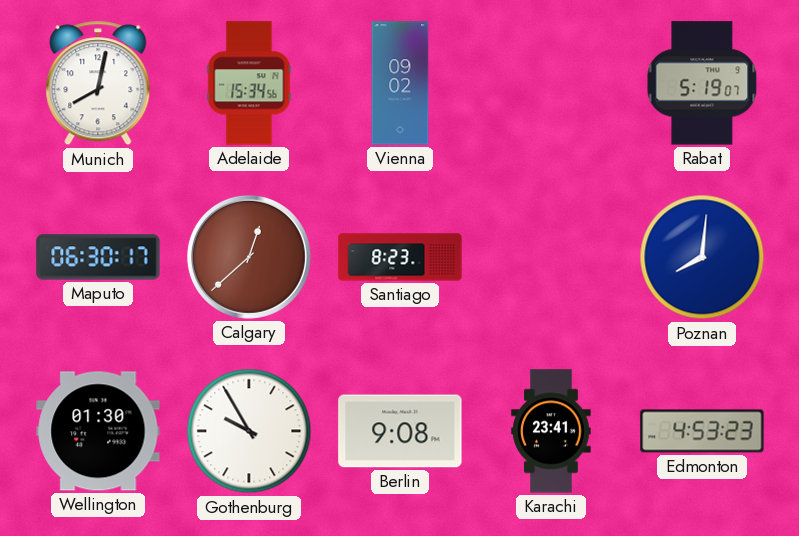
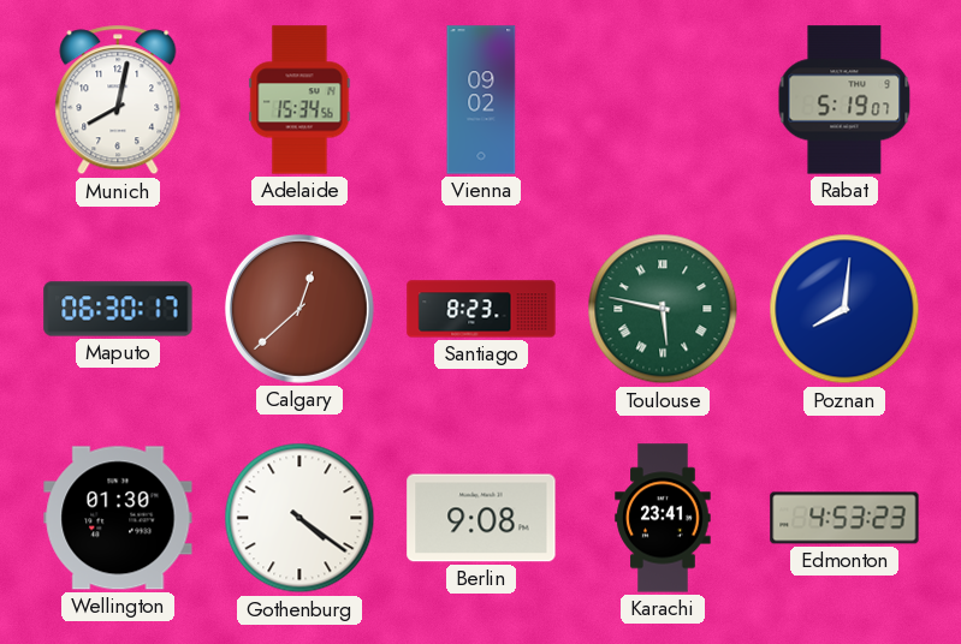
Toulouse: none -> 5:47 (663, 309)
Gothenburg: 9:55 -> 4:21 (299, 518)
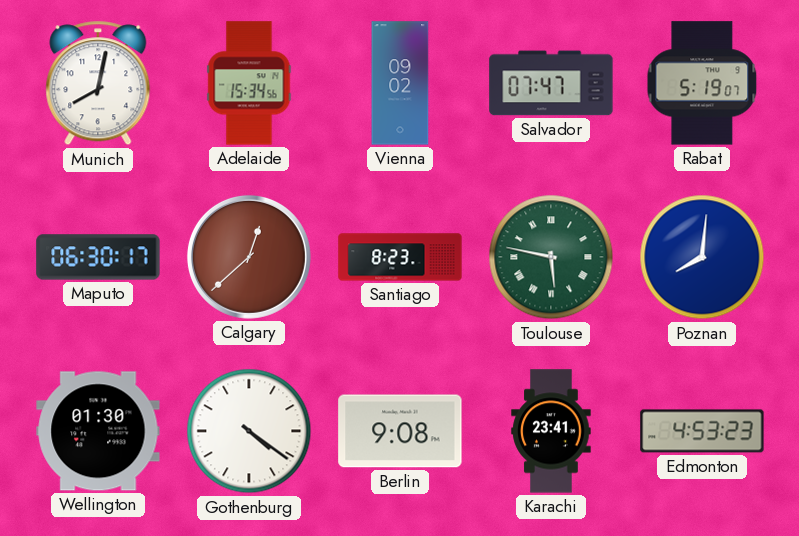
Salvador: none -> 07:47 (551, 83)
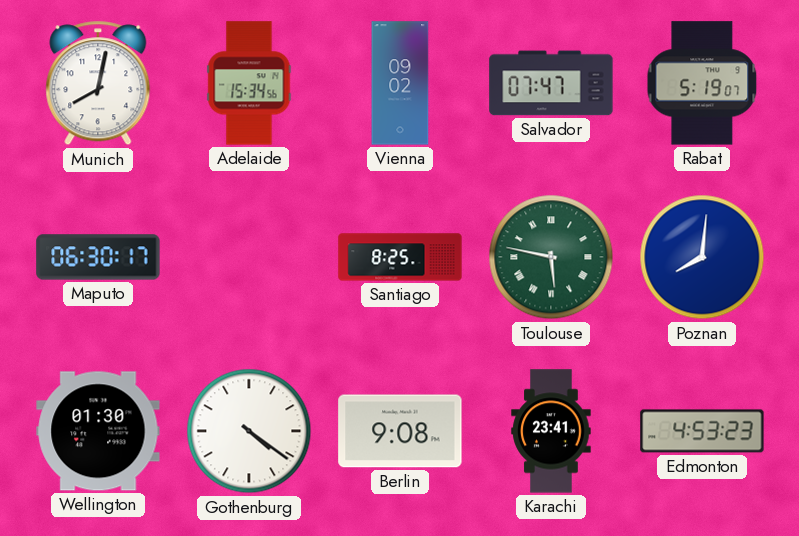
Calgary: 12:38 -> none (249, 257)
Santiago: 8:23 -> 8:25 (400, 257)
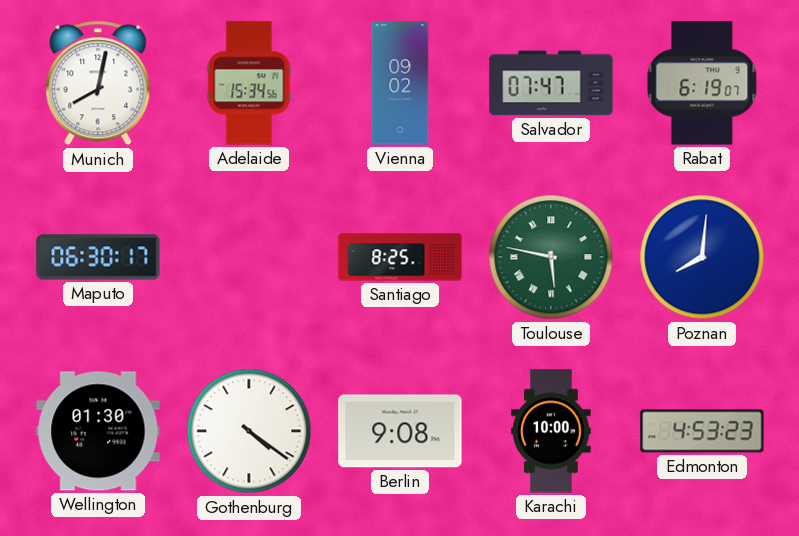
Rabat: 5:19 -> 6:19 (702, 83)
Karachi: 23:41 -> 10:00 (551, 431)
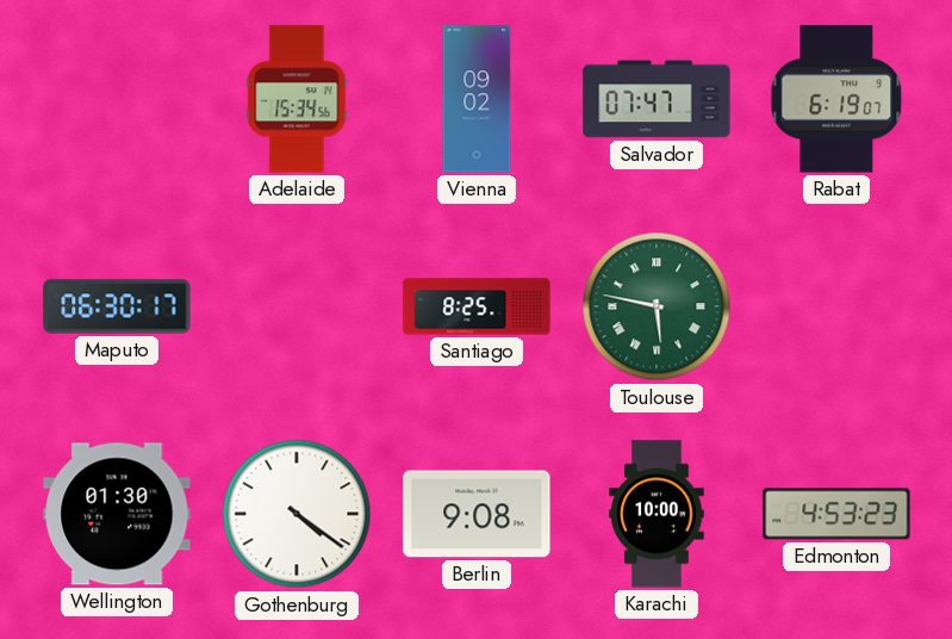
Munich: 8:02 -> none (98, 83)
Poznan: 8:01 -> none (702, 257)
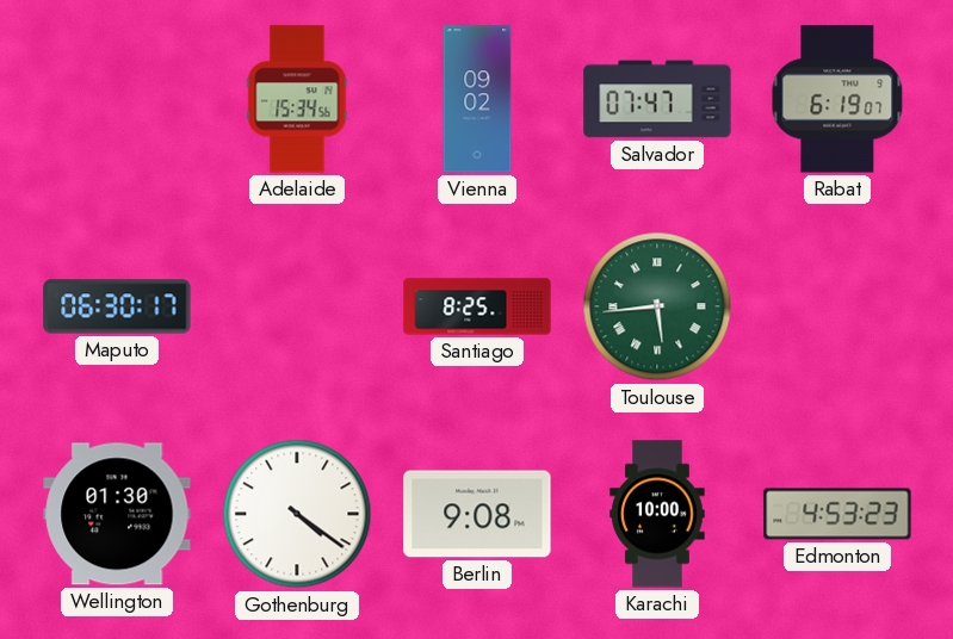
Toulouse: 5:47 -> 5:44 (657, 306)
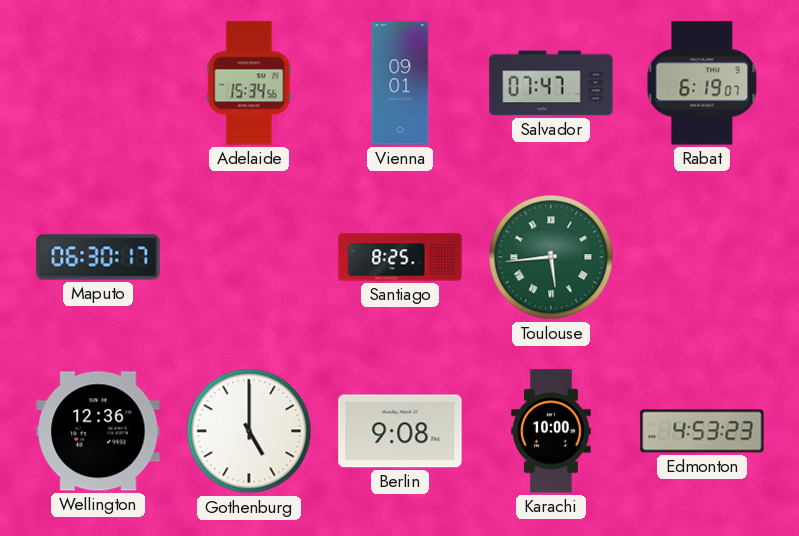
Vienna: 09:02 -> 09:01 (400, 83)
Wellington: 01:30 -> 12:36 (98, 431)
Gothenburg: 4:21 -> 5:00 (249, 431)
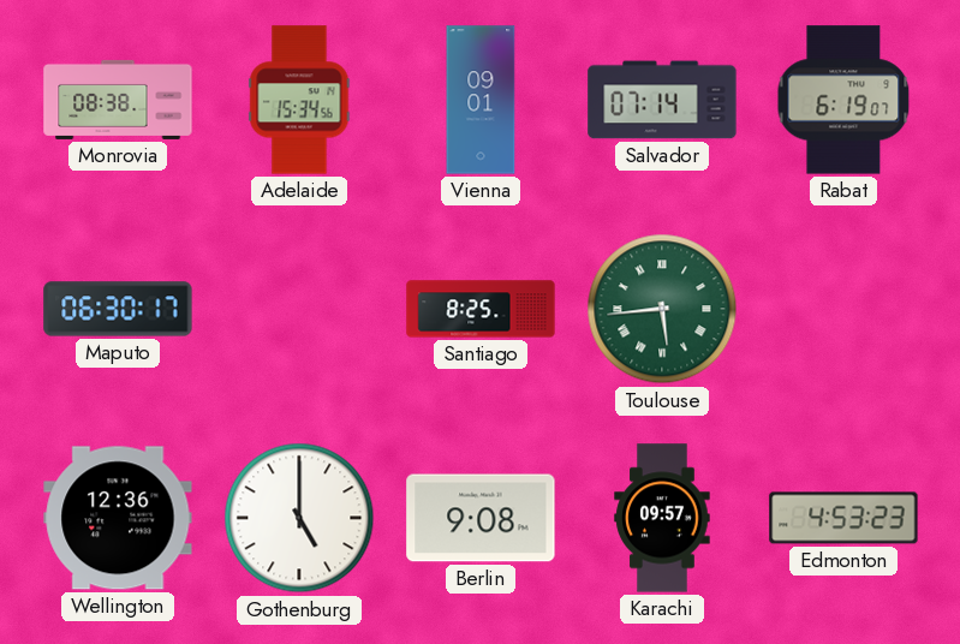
Monrovia: none -> 08:38 (118, 100)
Salvador: 07:47 -> 07:14 (662, 100)
Karachi: 10:00 -> 09:57 (662, 518)
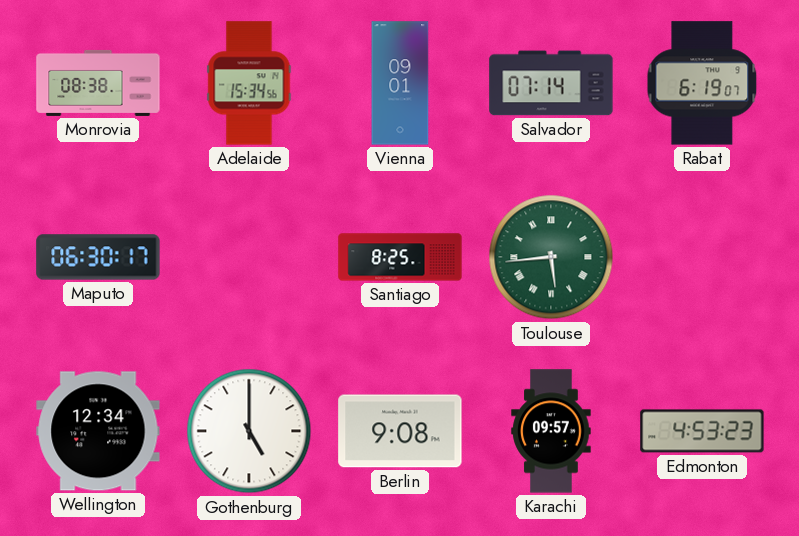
Wellington: 12:36 -> 12:34 (98, 431)
